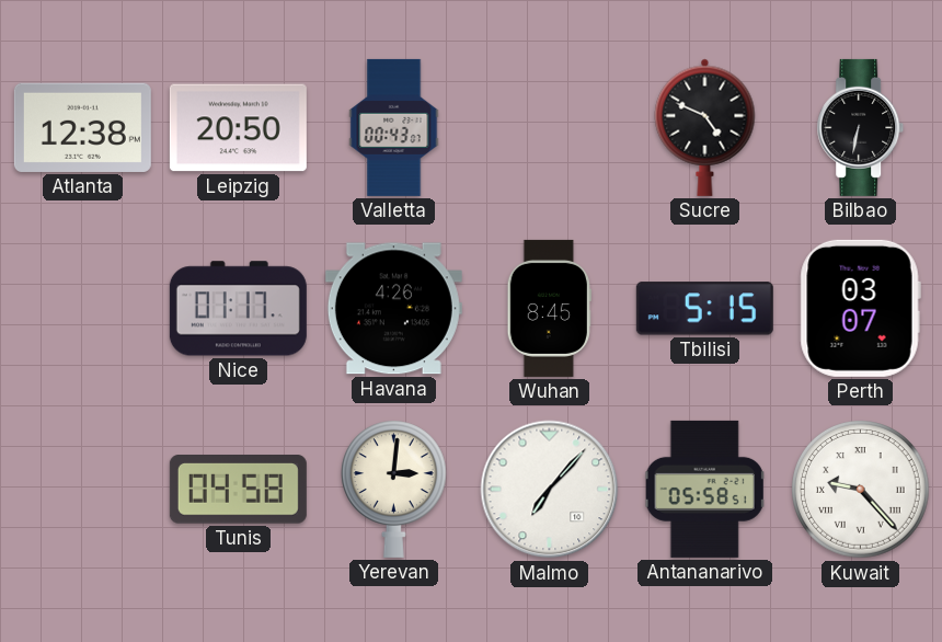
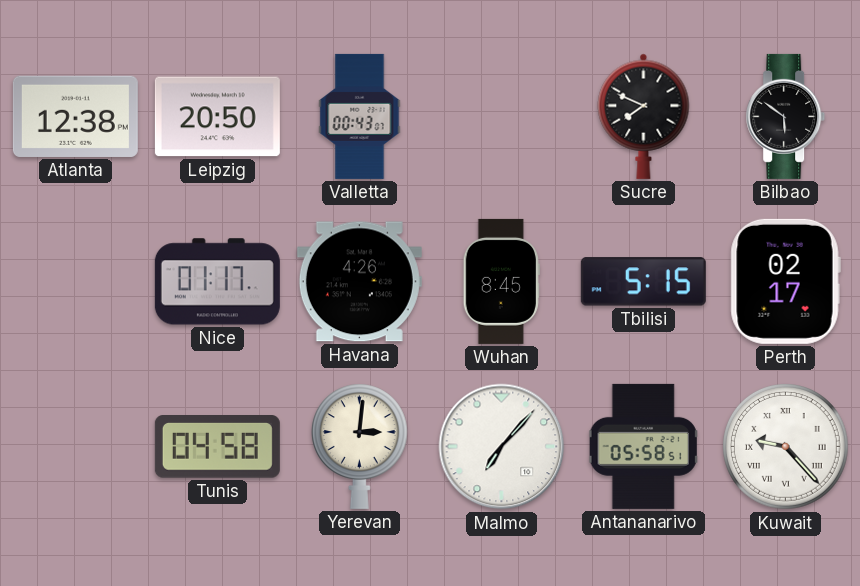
Sucre: 4:49 -> 7:49 (644, 116)
Bilbao: 6:32 -> 5:51 (786, 116)
Perth: 03:07 -> 02:17 (785, 281)
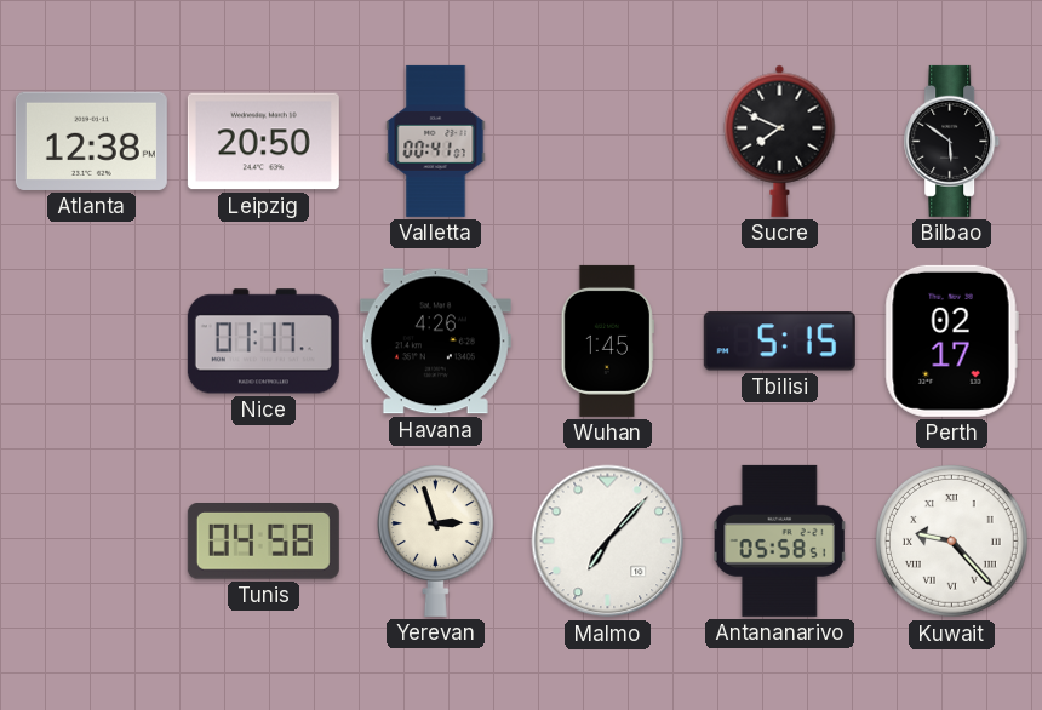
Valletta: 00:43 -> 00:41 (436, 141)
Wuhan: 8:45 -> 1:45 (607, 340)
Yerevan: 3:01 -> 2:57 (435, 540)
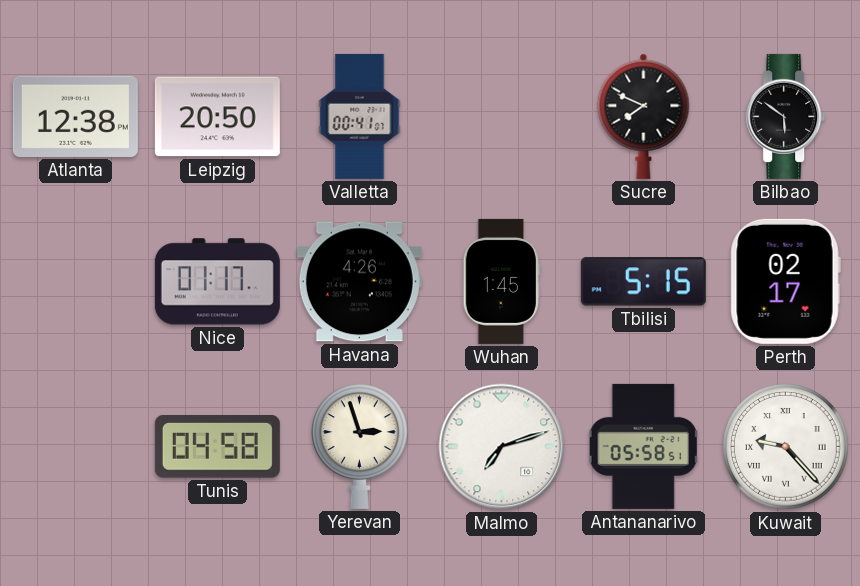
Malmo: 7:07 -> 7:12 (502, 447)
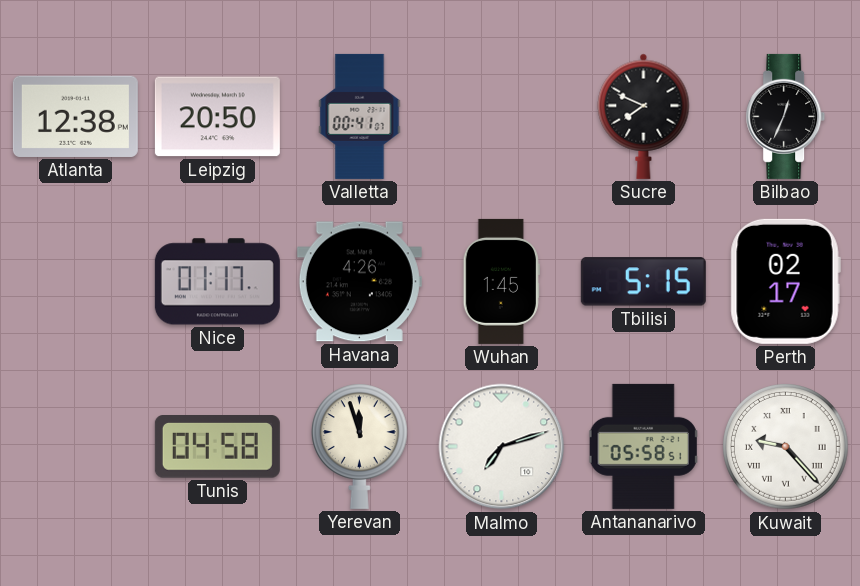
Bilbao: 5:51 -> 12:34 (786, 116)
Yerevan: 2:57 -> 11:57 (359, 446)
